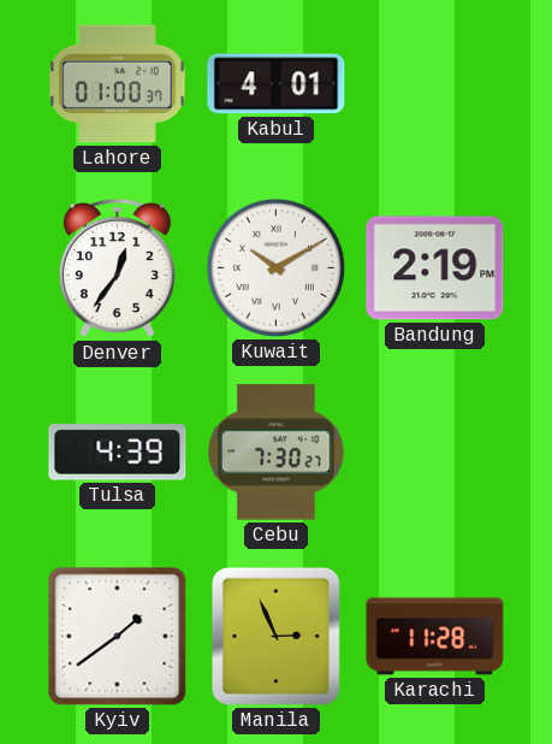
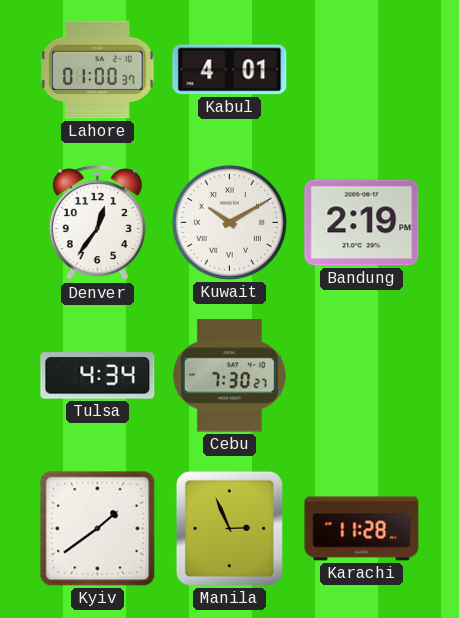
Tulsa: 4:39 -> 4:34 (98, 376)
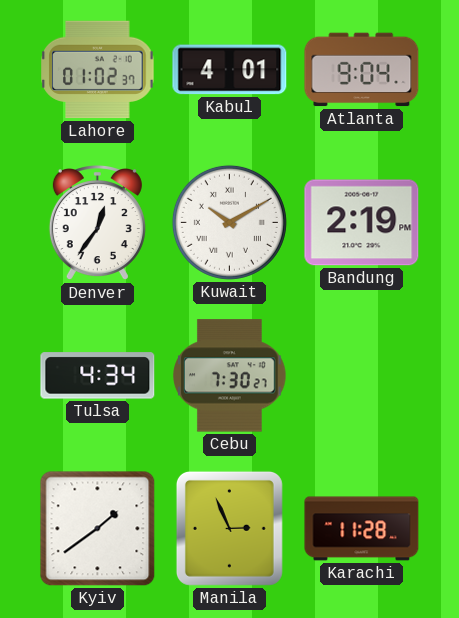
Lahore: 01:00 -> 01:02 (98, 70)
Atlanta: none -> 9:04 (362, 70)
